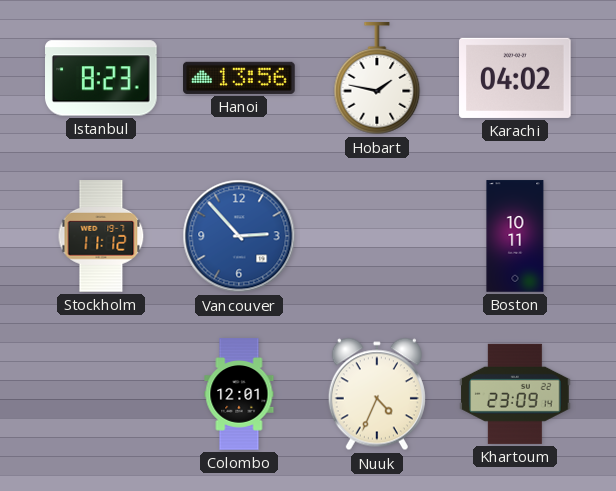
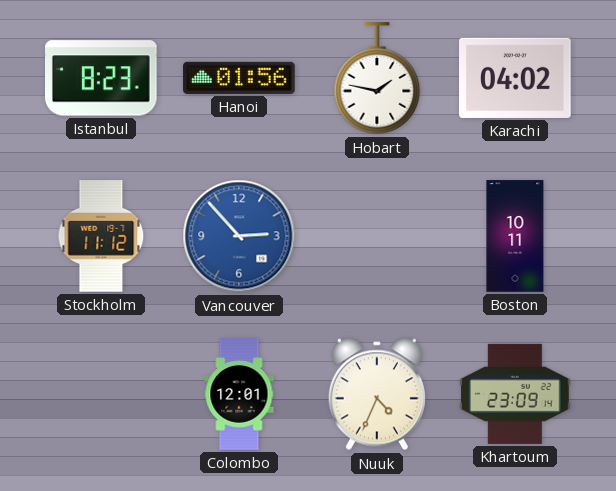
Hanoi: 13:56 -> 01:56 (239, 78)
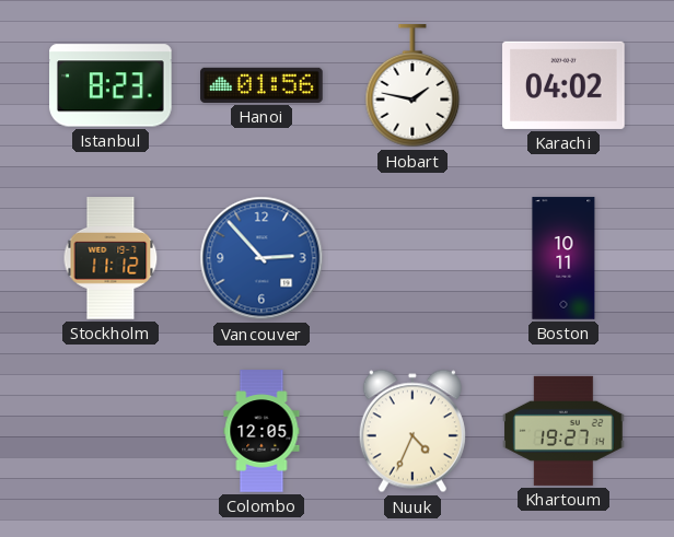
Colombo: 12:01 -> 12:05 (262, 431)
Khartoum: 23:09 -> 19:27 (563, 431)
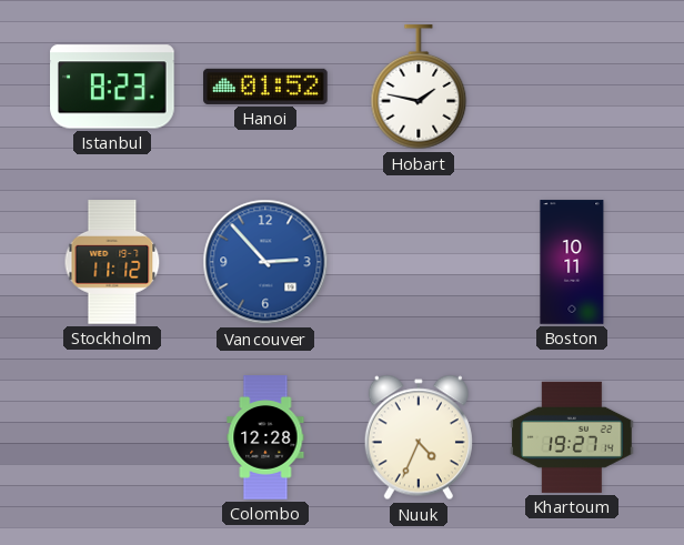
Hanoi: 01:56 -> 01:52 (265, 87)
Karachi: 04:02 -> none (563, 85)
Colombo: 12:05 -> 12:28 (265, 437)
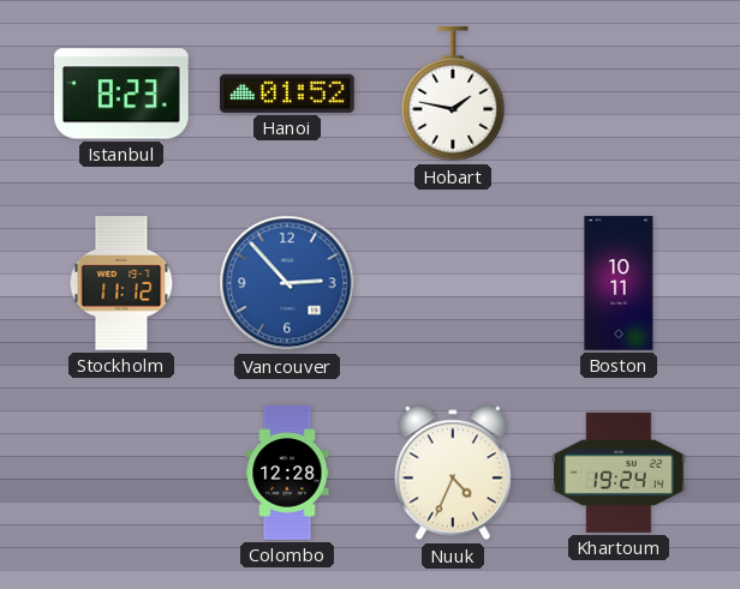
Khartoum: 19:27 -> 19:24 (619, 473)
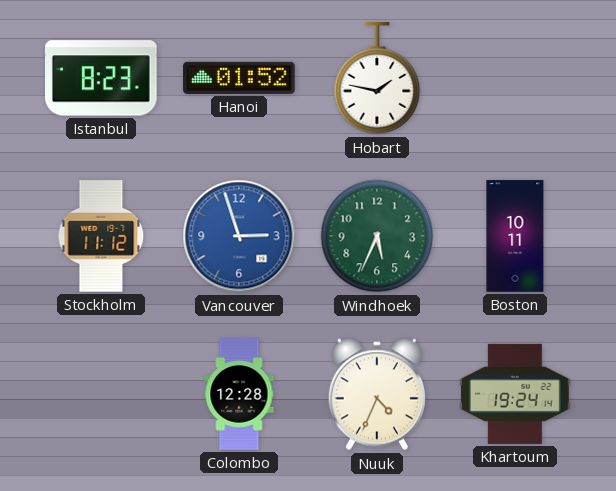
Vancouver: 2:53 -> 2:57 (239, 236)
Windhoek: none -> 5:34 (377, 236)
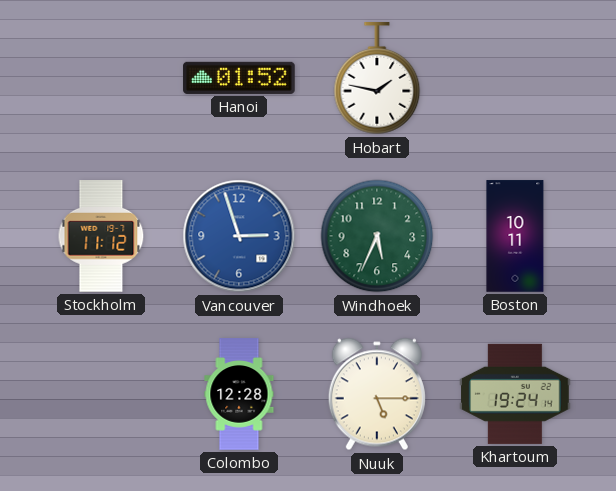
Istanbul: 8:23 -> none (102, 78)
Nuuk: 4:34 -> 5:15 (377, 394)
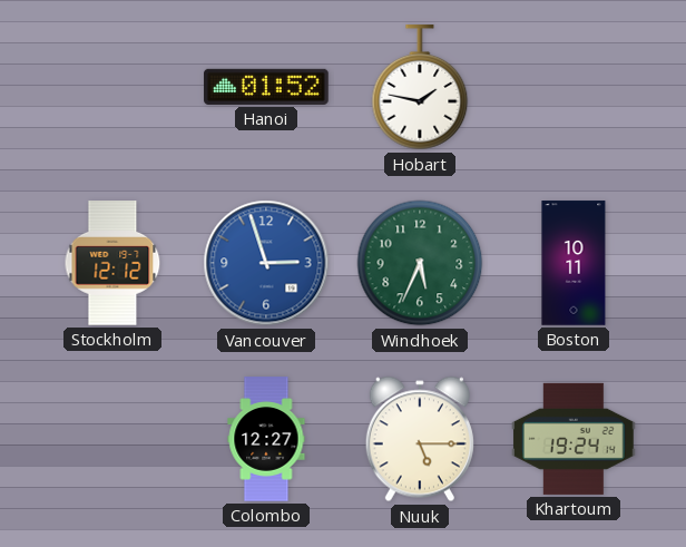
Stockholm: 11:12 -> 12:12 (112, 263)
Colombo: 12:28 -> 12:27 (266, 439)
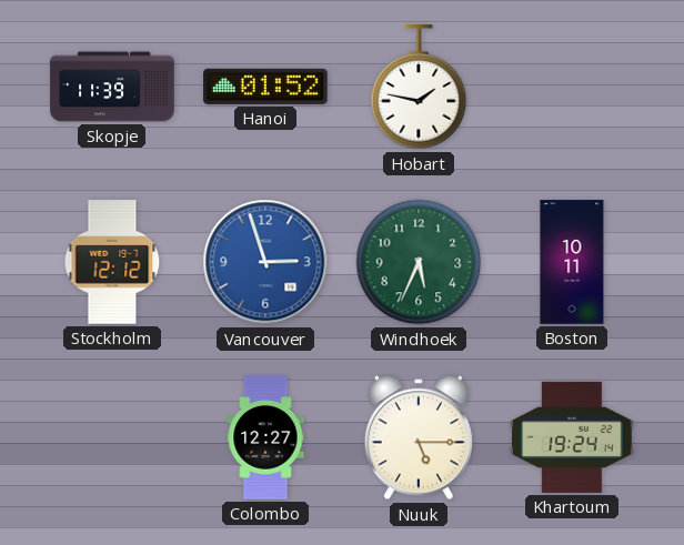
Skopje: none -> 11:39 (112, 87)
